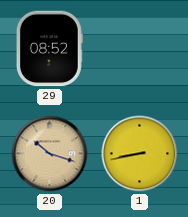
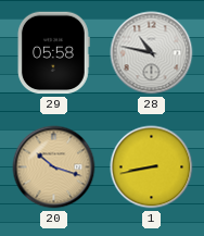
29: 08:52 -> 05:58 (54, 53)
28: none -> 10:47 (152, 53)
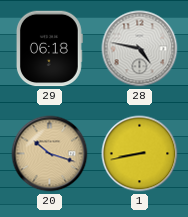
29: 05:58 -> 06:18 (50, 49)
28: 10:47 -> 4:47 (140, 49)
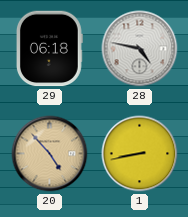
20: 10:18 -> 4:53 (50, 154)
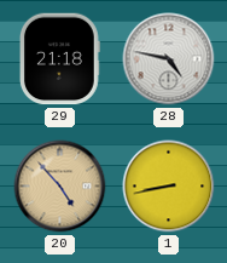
29: 06:18 -> 21:18 (60, 59)
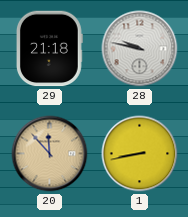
28: 4:47 -> 9:47 (140, 49)
20: 4:53 -> 11:53 (50, 154)
